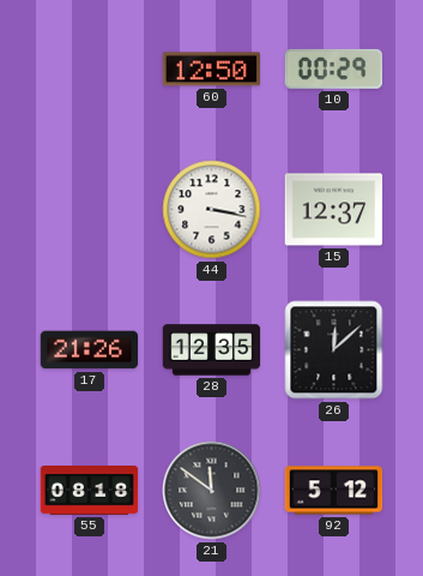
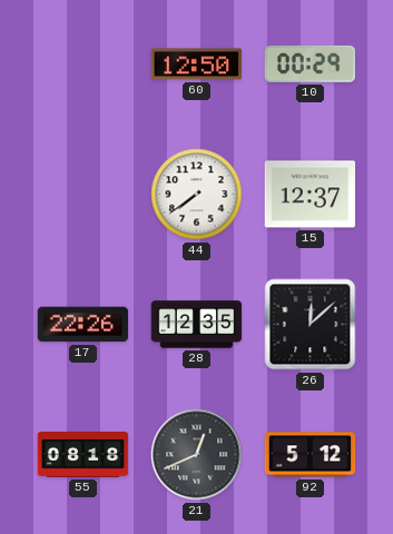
44: 3:17 -> 7:39 (197, 195)
17: 21:26 -> 22:26 (83, 325)
21: 11:51 -> 12:41 (197, 455)
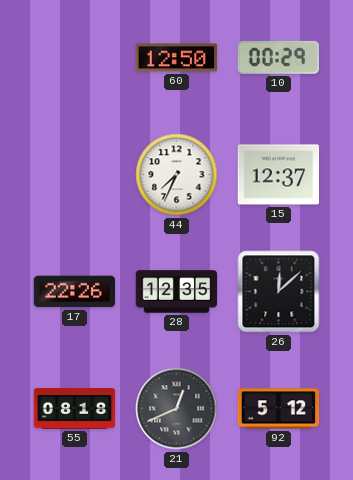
44: 7:39 -> 7:34 (177, 175)
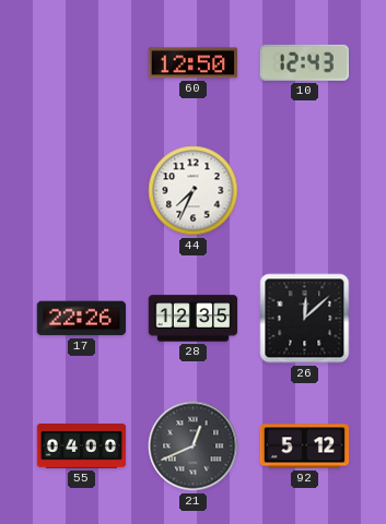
10: 00:29 -> 12:43 (304, 62)
15: 12:37 -> none (279, 175)
55: 08:18 -> 04:00 (82, 446)
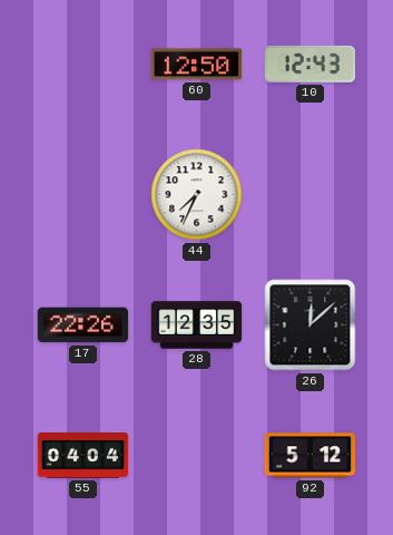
55: 04:00 -> 04:04 (83, 456)
21: 12:41 -> none (194, 446)
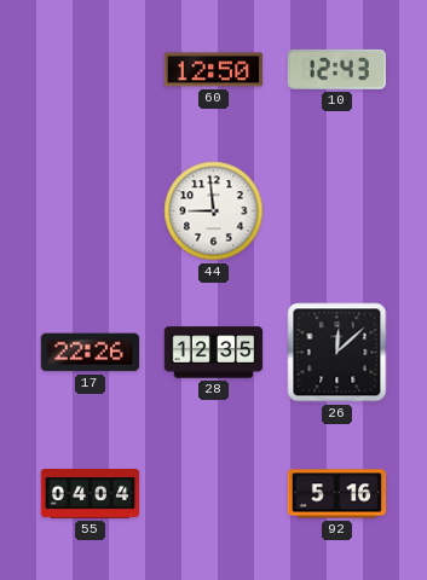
44: 7:34 -> 8:59 (214, 211)
92: 5:12 -> 5:16 (337, 494)
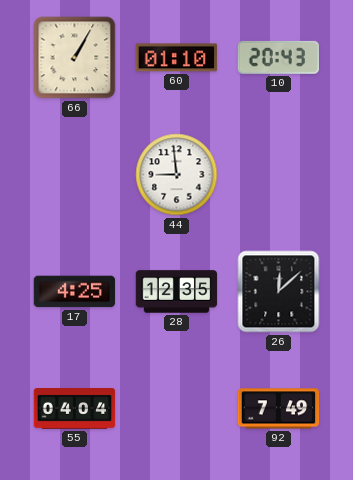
66: none -> 1:05 (75, 58)
60: 12:50 -> 01:10 (177, 58)
10: 12:43 -> 20:43 (278, 57)
17: 22:26 -> 4:25 (75, 292)
92: 5:16 -> 7:49 (279, 409)
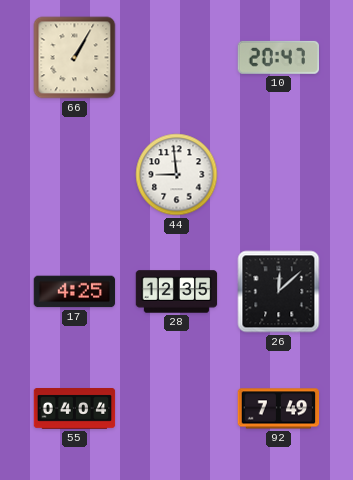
60: 01:10 -> none (177, 58)
10: 20:43 -> 20:47 (278, 57)
